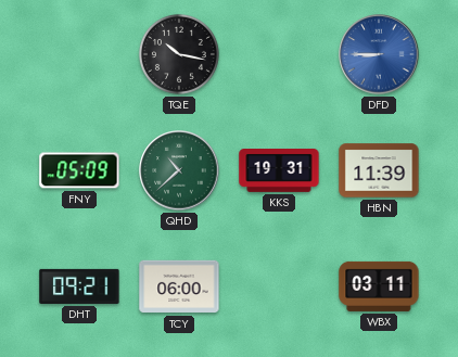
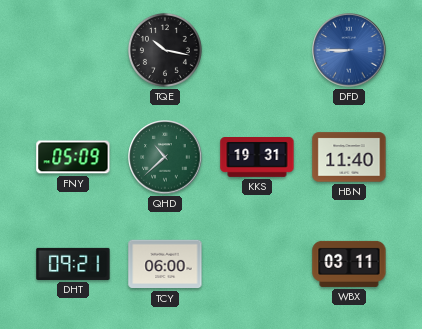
HBN: 11:39 -> 11:40 (349, 157)
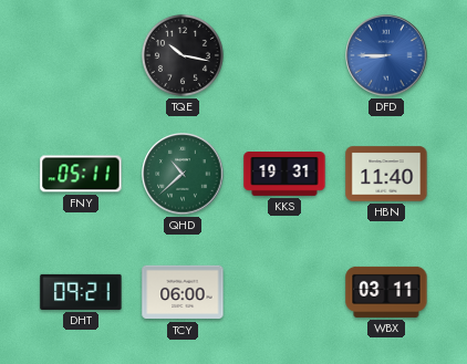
FNY: 05:09 -> 05:11 (81, 174)
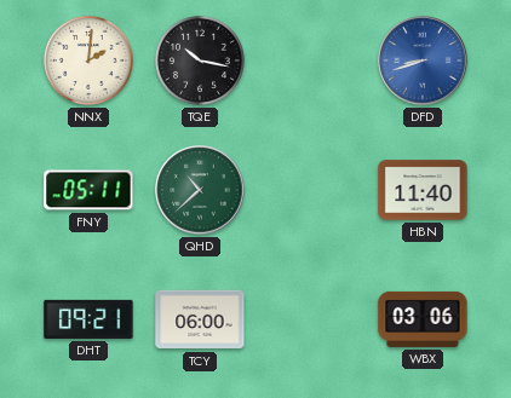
NNX: none -> 2:01 (88, 60)
DFD: 8:45 -> 8:42 (423, 60)
KKS: 19:31 -> none (284, 175)
WBX: 03:11 -> 03:06 (423, 319)
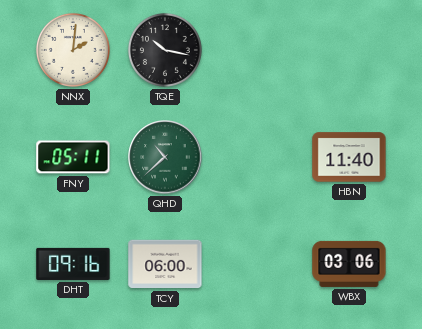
DFD: 8:42 -> none (423, 60)
DHT: 09:21 -> 09:16 (73, 264)
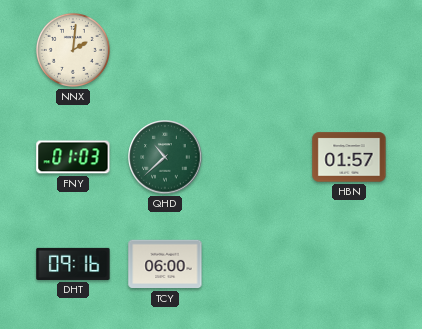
TQE: 10:17 -> none (165, 50)
FNY: 05:11 -> 01:03 (73, 157)
HBN: 11:40 -> 01:57 (349, 157)
WBX: 03:06 -> none (349, 264)
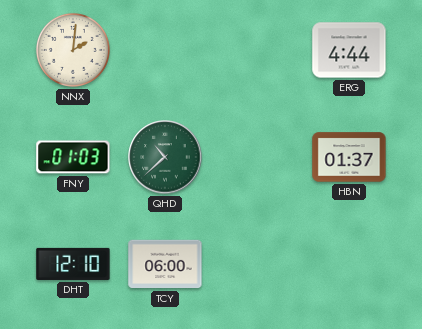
ERG: none -> 4:44 (349, 50)
HBN: 01:57 -> 01:37 (349, 157)
DHT: 09:16 -> 12:10 (73, 264)
